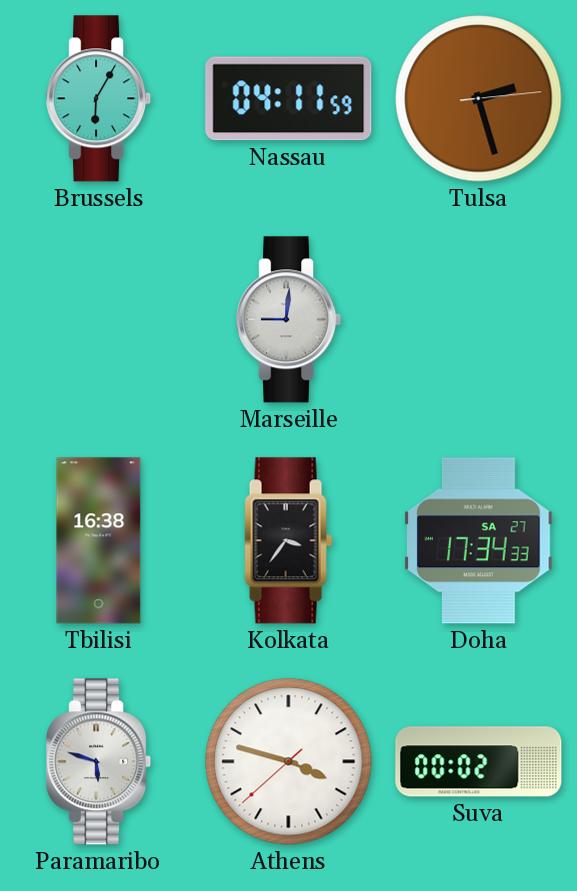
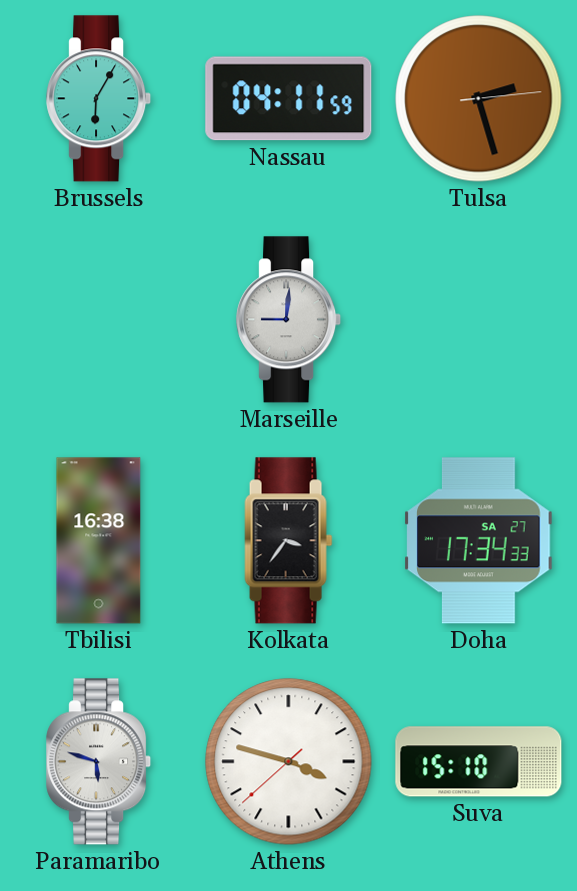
Suva: 00:02 -> 15:10 (479, 762)
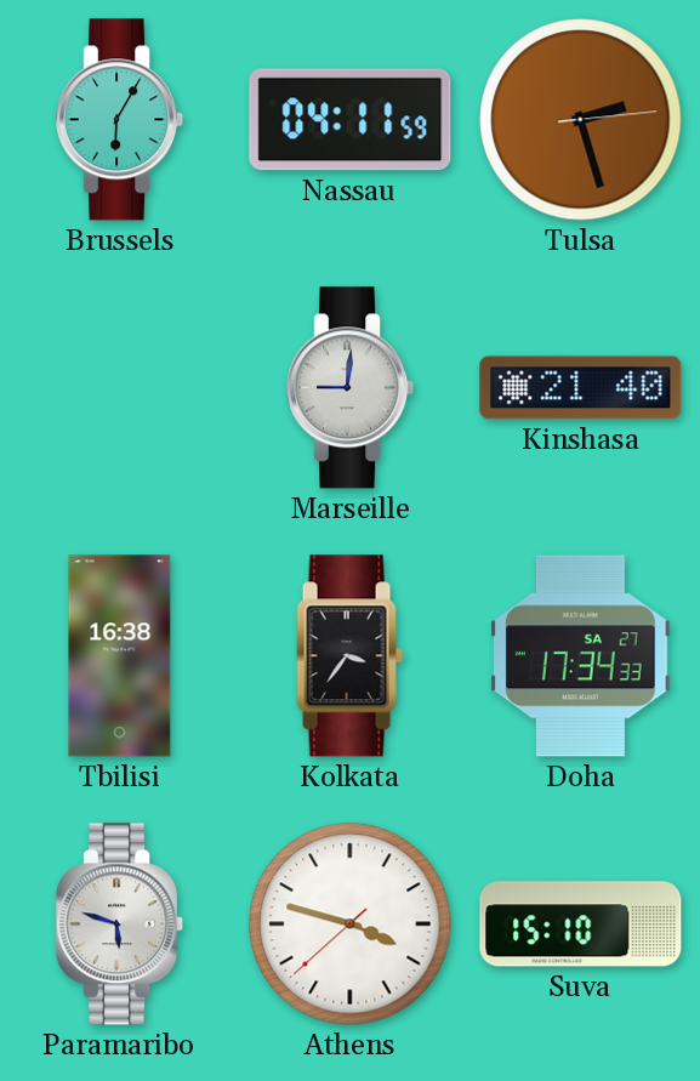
Kinshasa: none -> 21:40 (581, 388)
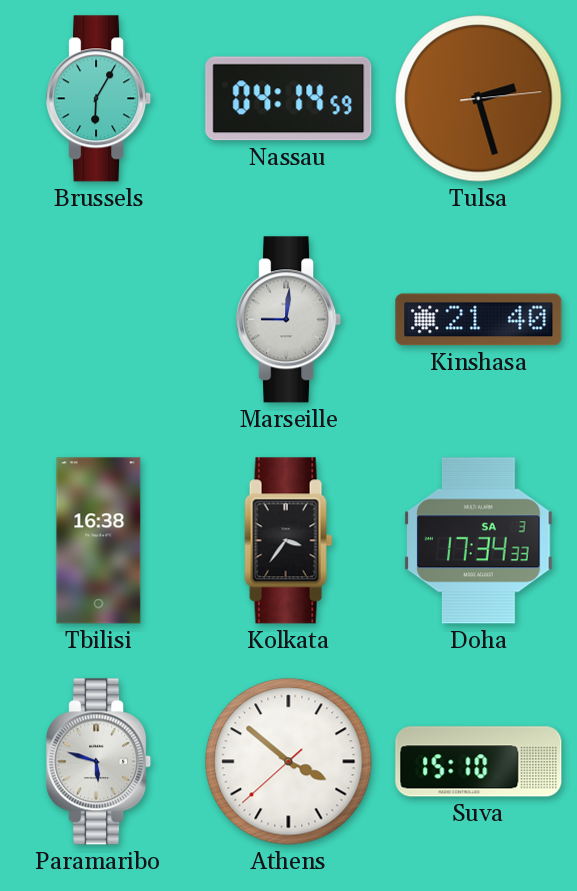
Nassau: 04:11 -> 04:14 (289, 99)
Doha date: SA 27 -> SA 3 (479, 541)
Athens: 3:47 -> 3:51 (289, 762)
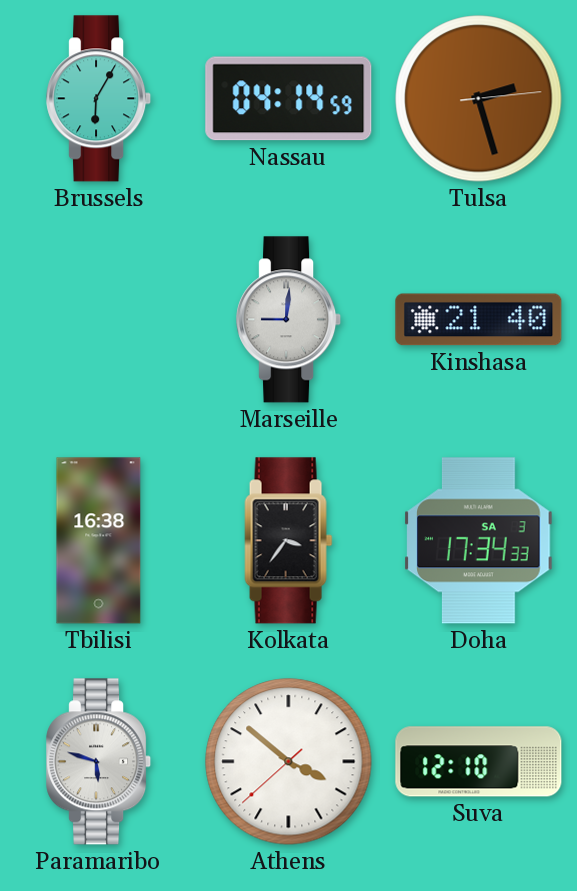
Suva: 15:10 -> 12:10 (479, 762)
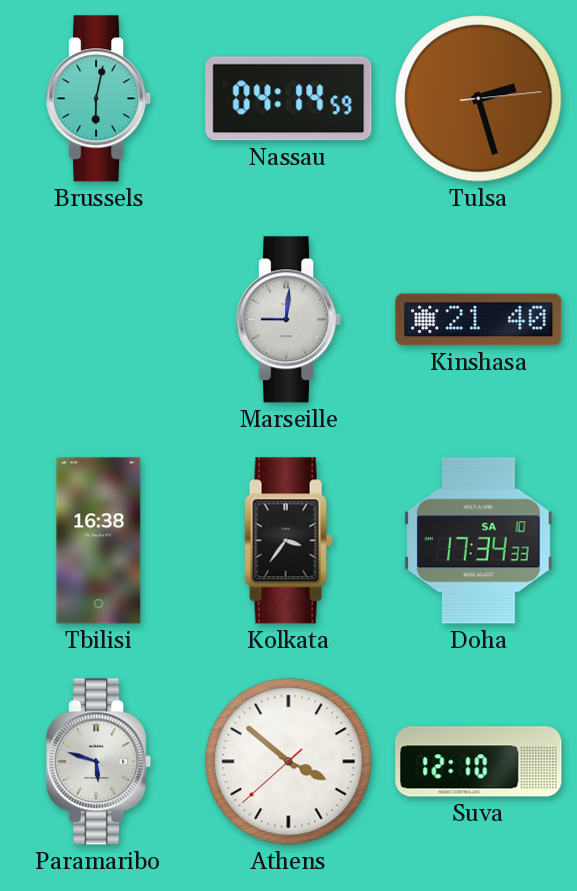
Brussels: 6:05 -> 6:02 (99, 99)
Doha date: SA 3 -> SA 10 (479, 541)
